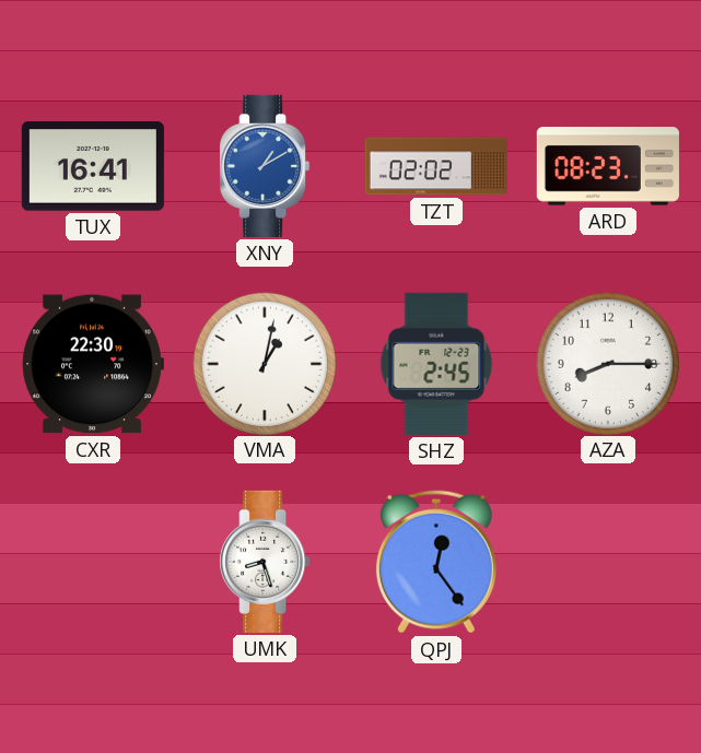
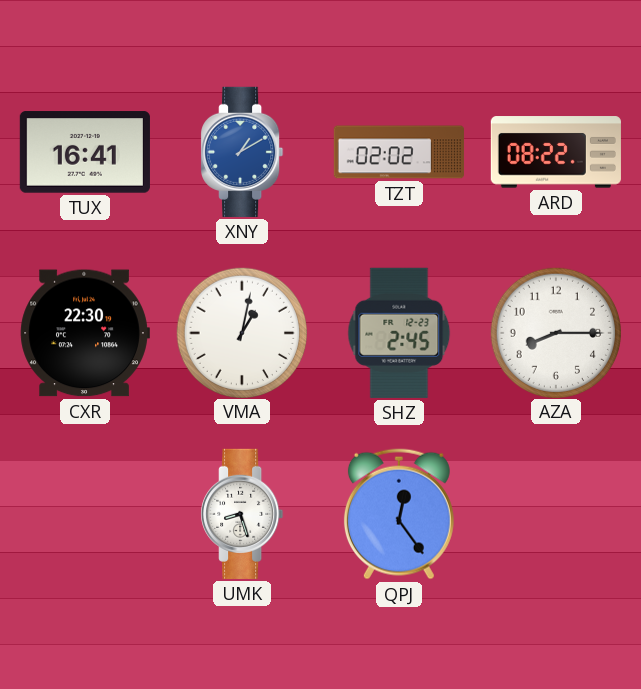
ARD: 08:23 -> 08:22 (556, 152)
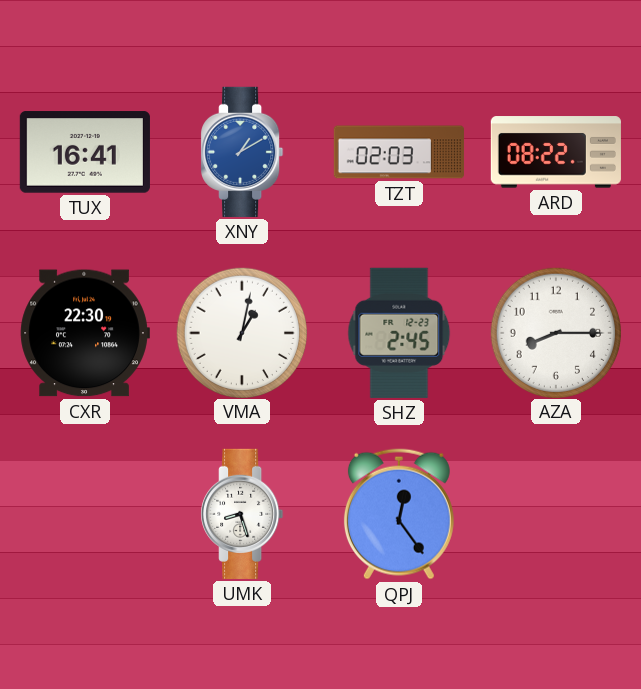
TZT: 02:02 -> 02:03 (399, 152)
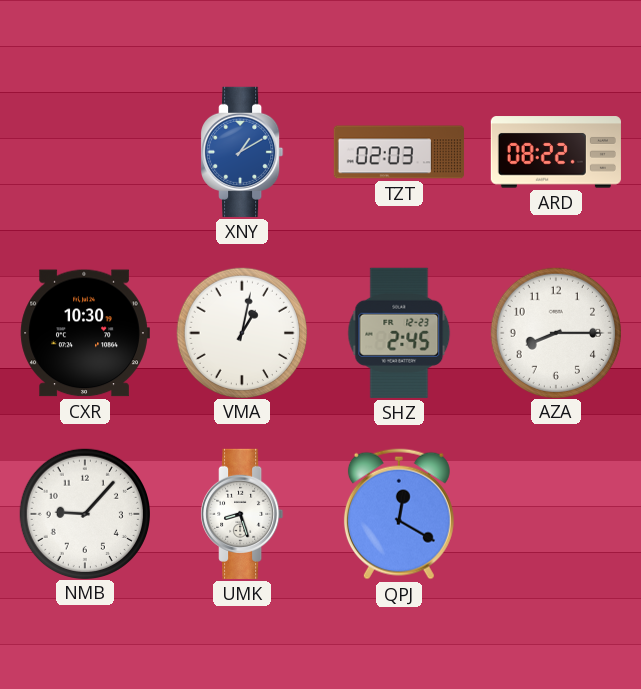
TUX: 16:41 -> none (85, 152)
CXR: 22:30 -> 10:30 (85, 333)
NMB: none -> 9:07 (84, 513)
QPJ: 12:24 -> 12:20 (399, 514)
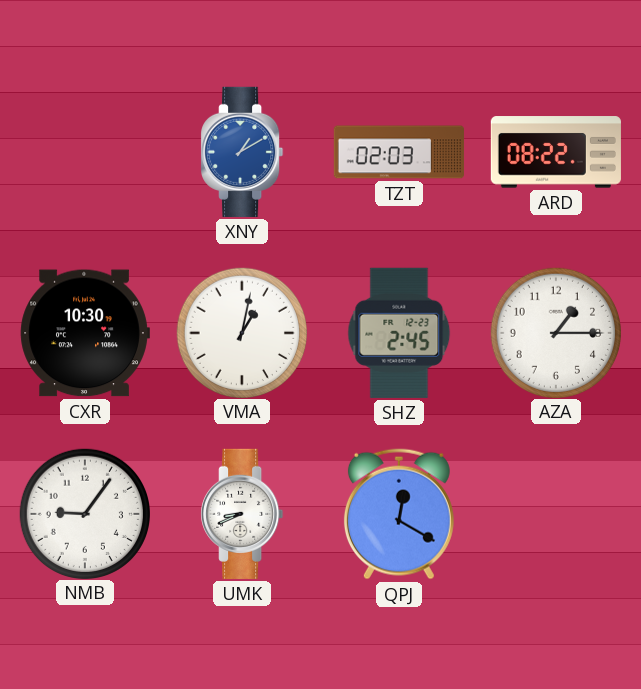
AZA: 8:15 -> 1:15 (555, 332)
NMB: 9:07 -> 9:06 (84, 513)
UMK: 8:27 -> 8:41 (242, 514)
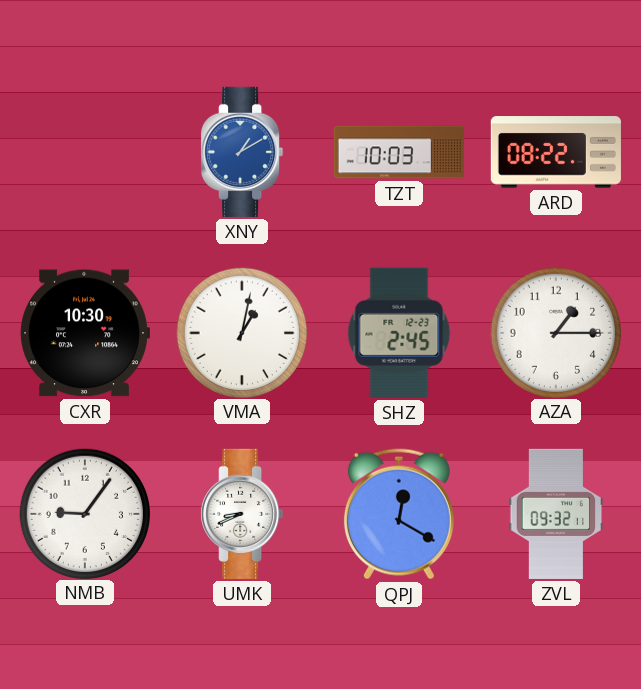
TZT: 02:03 -> 10:03 (399, 152)
ZVL: none -> 09:32 (556, 514)
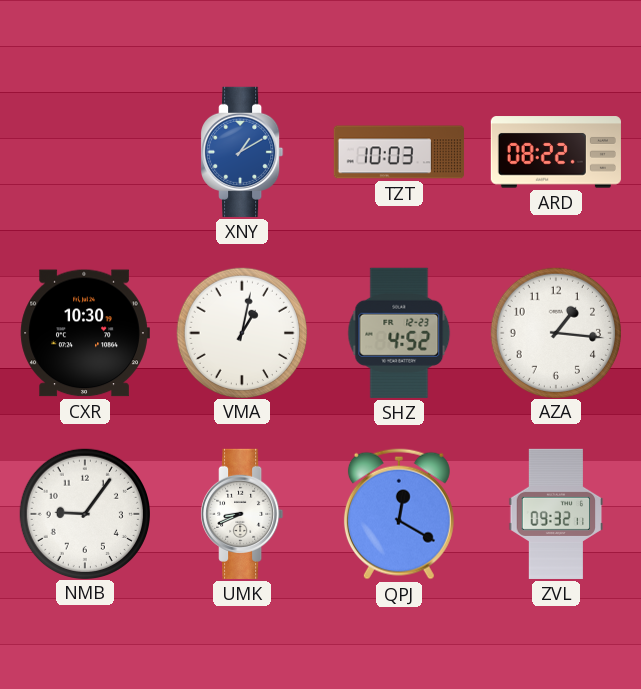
SHZ: 2:45 -> 4:52 (399, 333)
AZA: 1:15 -> 1:16 (555, 332)
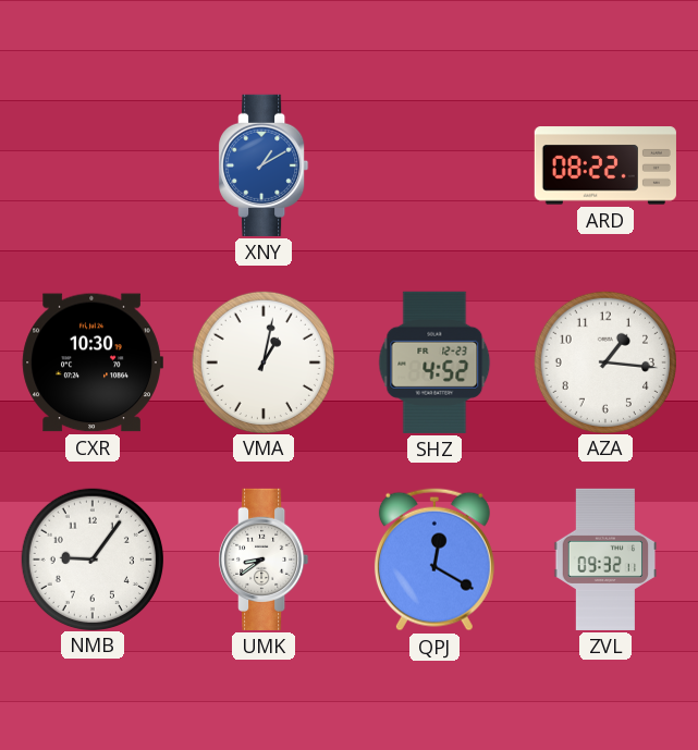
TZT: 10:03 -> none (399, 152)
UMK: 8:41 -> 8:39 (264, 560)
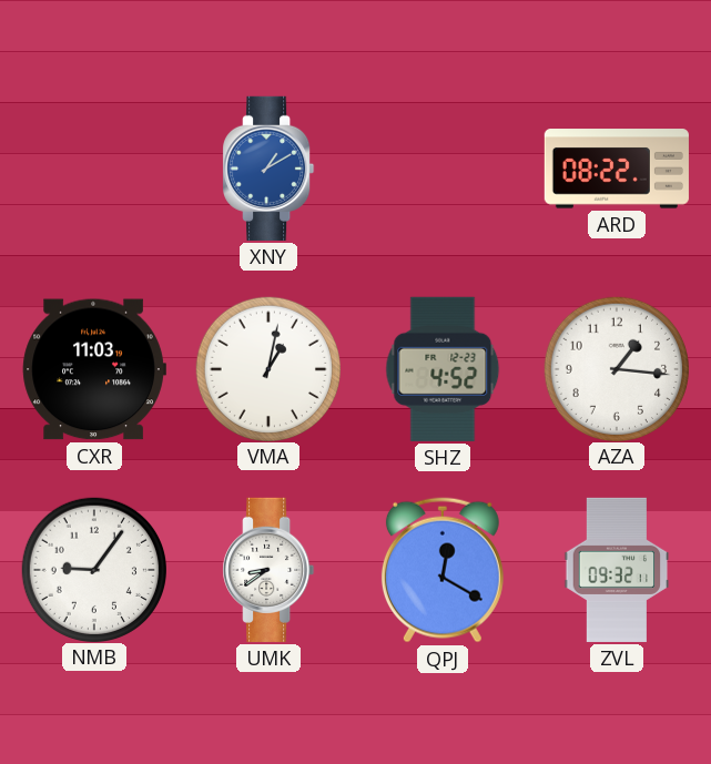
CXR: 10:30 -> 11:03 (94, 369)
